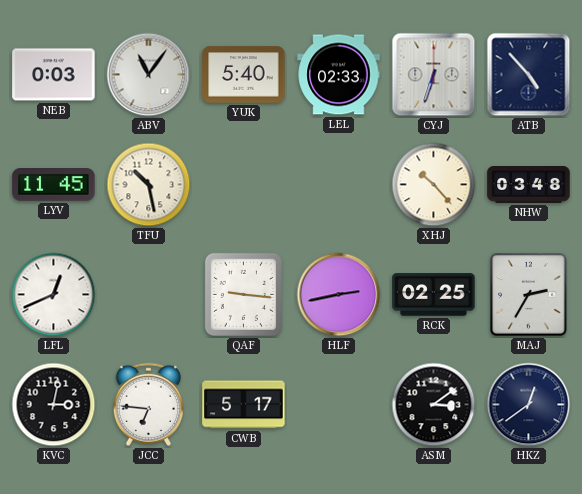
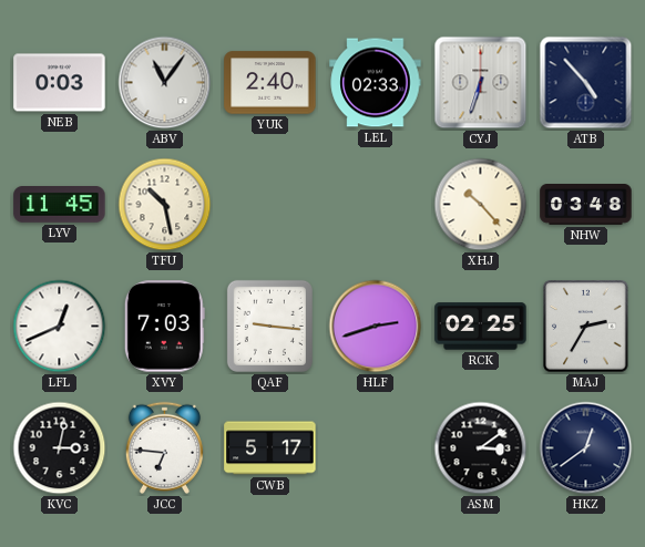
YUK: 5:40 -> 2:40 (270, 83)
XVY: none -> 7:03 (164, 327)
HLF: 2:43 -> 2:42 (376, 327)
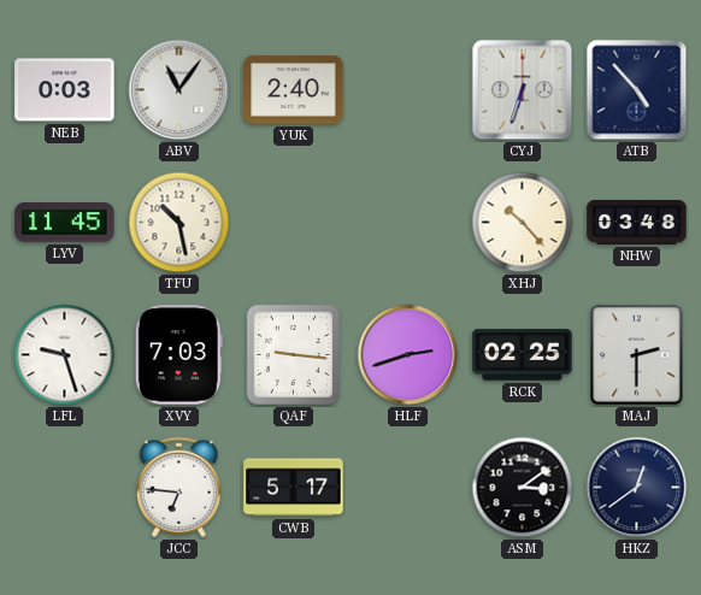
LEL: 02:33 -> none (376, 83)
LFL: 12:41 -> 9:27 (65, 355)
MAJ: 2:35 -> 2:30 (637, 355)
KVC: 3:02 -> none (60, 448)
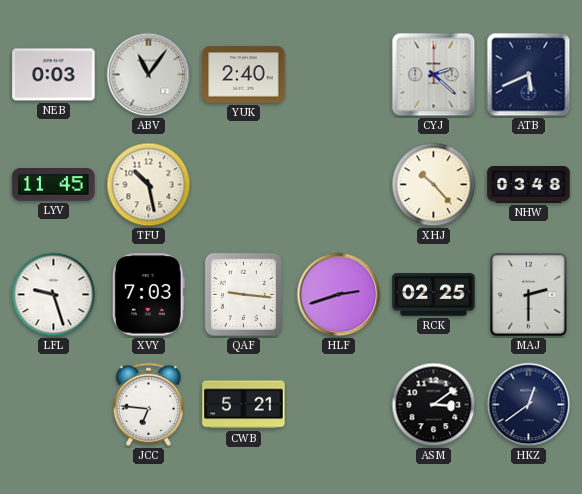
CYJ: 6:33 -> 2:22 (434, 75)
ATB: 4:53 -> 5:41 (529, 75)
CWB: 5:17 -> 5:21 (244, 405)
